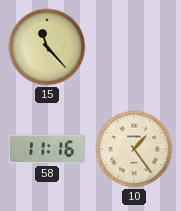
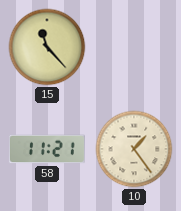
58: 11:16 -> 11:21 (47, 149)
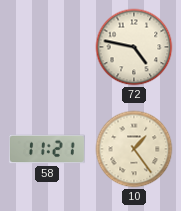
15: 11:23 -> none (47, 47)
72: none -> 4:47 (134, 47)
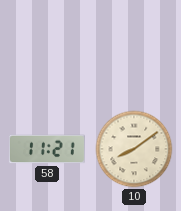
72: 4:47 -> none (134, 47)
10: 1:24 -> 8:09 (134, 149)
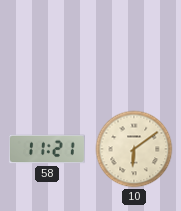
10: 8:09 -> 6:09 (134, 149)
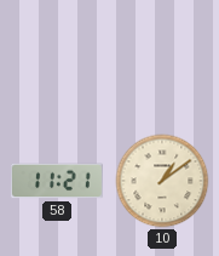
10: 6:09 -> 1:09 (162, 181)
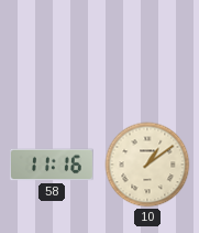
58: 11:21 -> 11:16 (52, 165)
